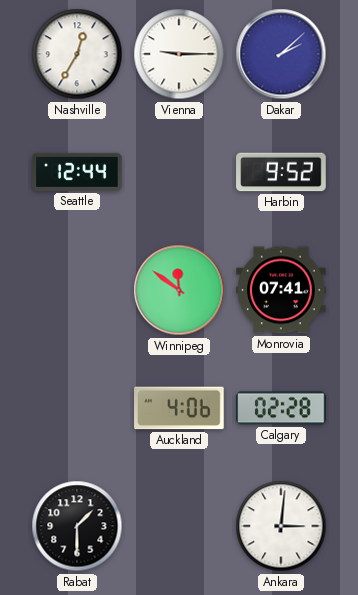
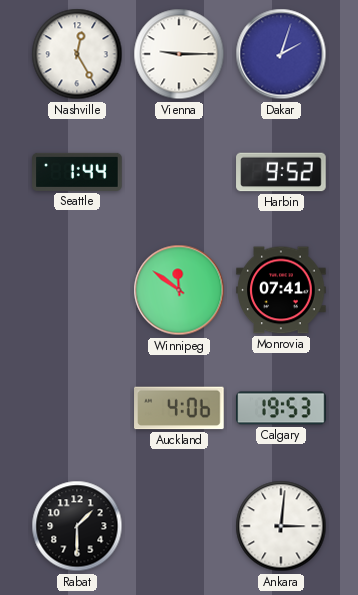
Nashville: 12:35 -> 12:25 (77, 54)
Dakar: 2:08 -> 2:03 (281, 54)
Seattle: 12:44 -> 1:44 (77, 172)
Calgary: 02:28 -> 19:53 (281, 408)
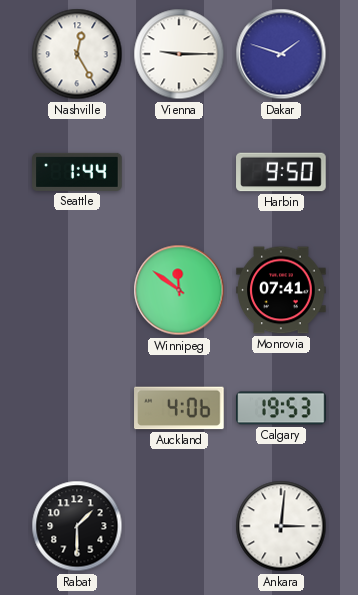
Dakar: 2:03 -> 1:48 (281, 54)
Harbin: 9:52 -> 9:50 (281, 172)
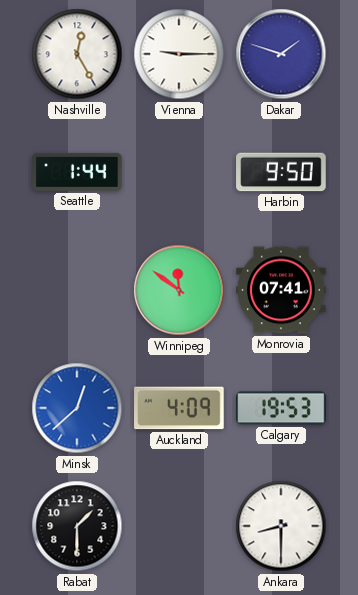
Minsk: none -> 12:38 (77, 408)
Auckland: 4:06 -> 4:09 (179, 408)
Ankara: 3:01 -> 8:30 (281, 526)
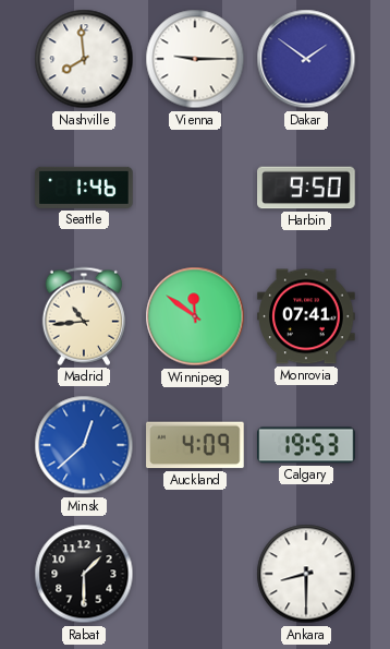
Nashville: 12:25 -> 7:59 (84, 59)
Dakar: 1:48 -> 1:51 (306, 59)
Seattle: 1:44 -> 1:46 (84, 188)
Madrid: none -> 10:44 (84, 316)
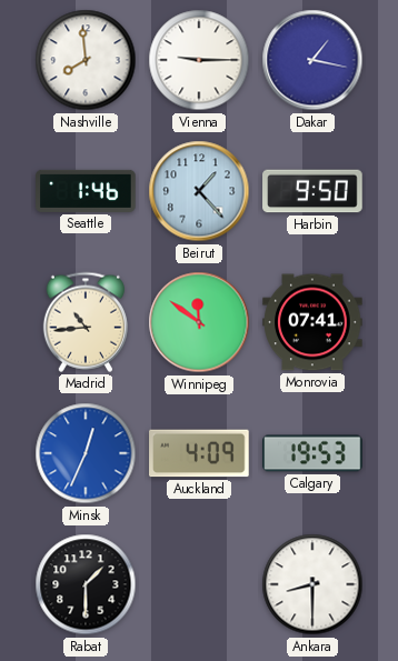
Dakar: 1:51 -> 1:17 (312, 60)
Beirut: none -> 1:23 (199, 191)
Minsk: 12:38 -> 12:34 (86, 453)
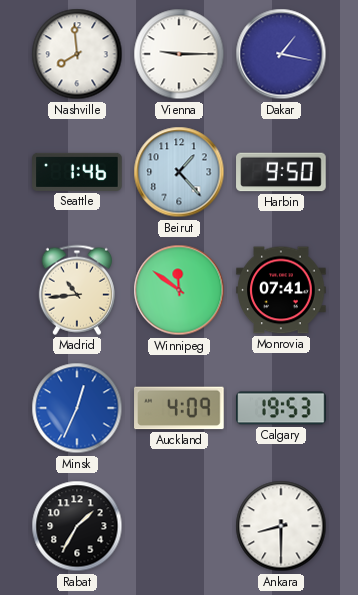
Rabat: 1:30 -> 1:35 (77, 526)
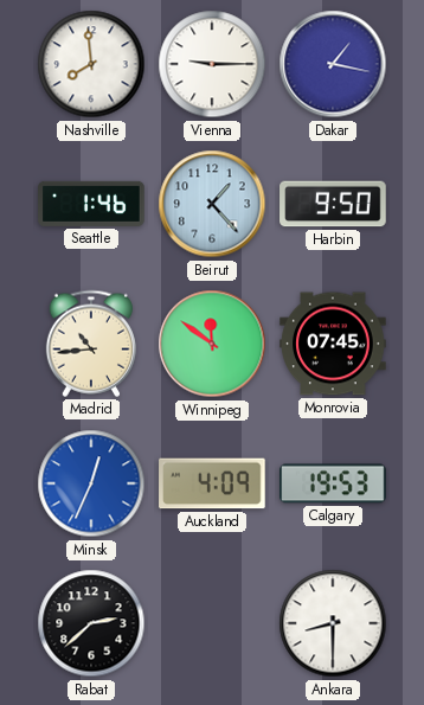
Monrovia: 07:41 -> 07:45 (333, 344)
Rabat: 1:35 -> 2:38 (91, 623)
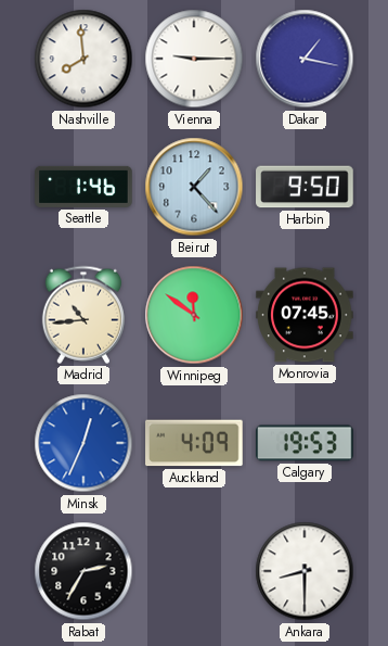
Rabat: 2:38 -> 2:35 (83, 571)
